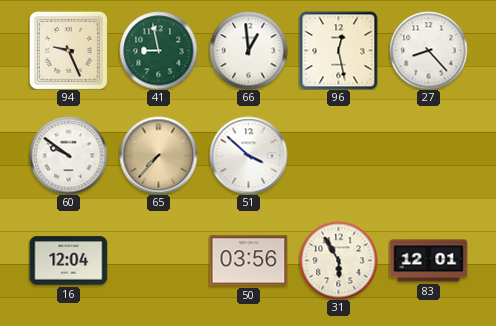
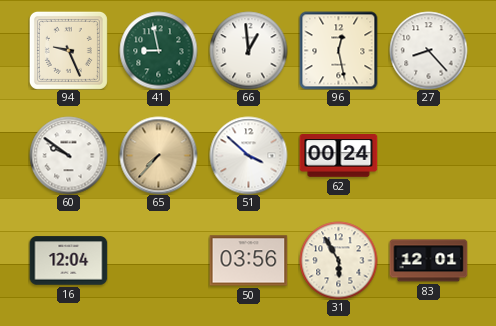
62: none -> 00:24 (338, 156)
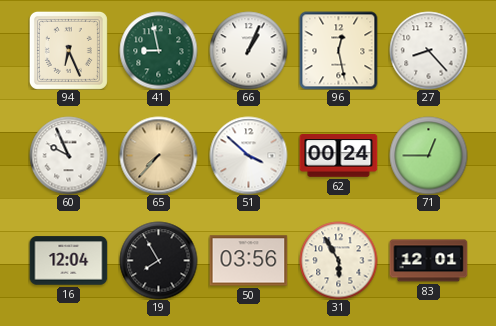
94: 9:26 -> 6:26 (68, 50)
66: 12:59 -> 1:04 (248, 50)
60: 9:51 -> 9:56 (68, 155)
71: none -> 12:45 (428, 155)
19: none -> 7:55 (158, 260)
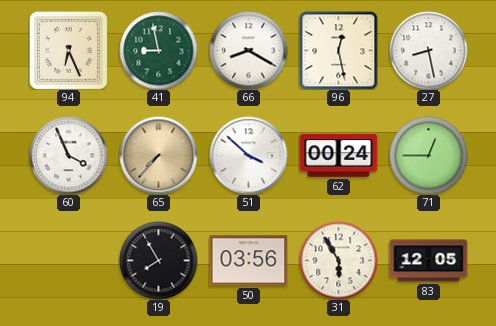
66: 1:04 -> 8:20 (248, 50)
27: 8:23 -> 8:28 (428, 50)
60: 9:56 -> 3:56 (68, 155)
16: 12:04 -> none (68, 261)
83: 12:01 -> 12:05 (428, 261)
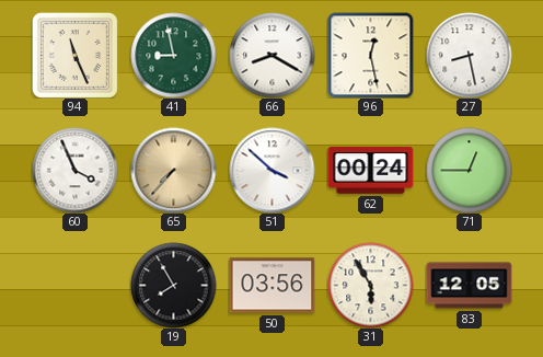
94: 6:26 -> 11:26 (74, 55)
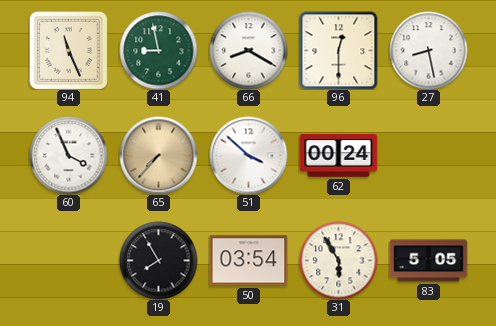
96: 12:28 -> 12:30 (338, 50)
71: 12:45 -> none (469, 170)
50: 03:56 -> 03:54 (248, 261)
83: 12:05 -> 5:05 (428, 261)
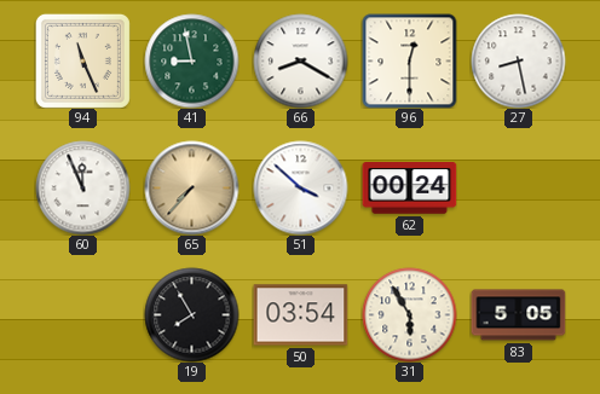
60: 3:56 -> 11:56 (82, 187)
